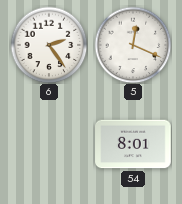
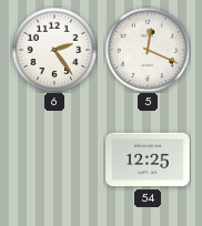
54: 8:01 -> 12:25 (148, 160)
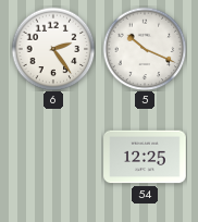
5: 12:19 -> 10:19 (145, 49)
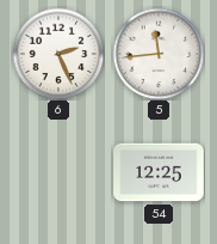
6: 2:24 -> 2:26 (58, 54)
5: 10:19 -> 11:44 (159, 54)
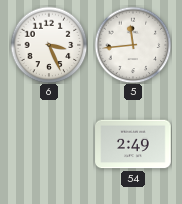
6: 2:26 -> 3:26 (49, 45)
54: 12:25 -> 2:49 (133, 144)
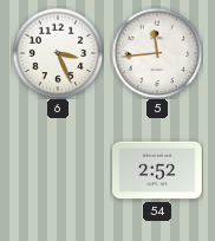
54: 2:49 -> 2:52 (157, 170)
